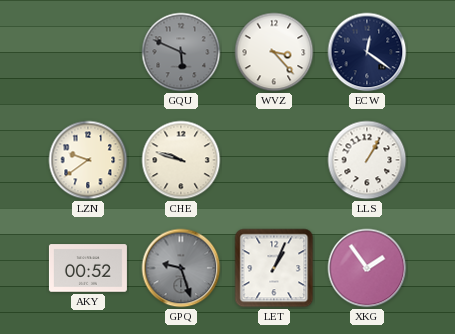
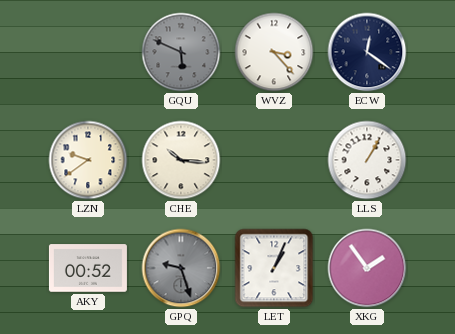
CHE: 9:48 -> 10:16 (181, 160)
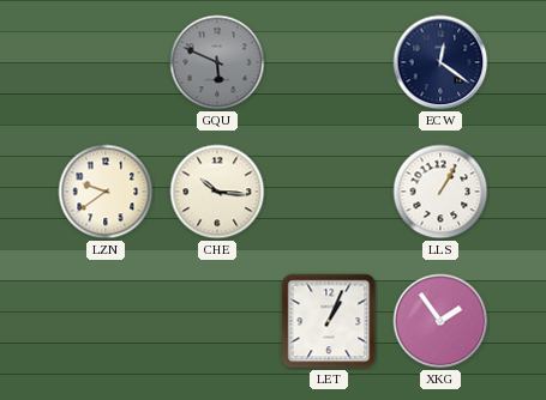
WVZ: 3:23 -> none (274, 52)
AKY: 00:52 -> none (88, 268)
GPQ: 9:27 -> none (181, 268)
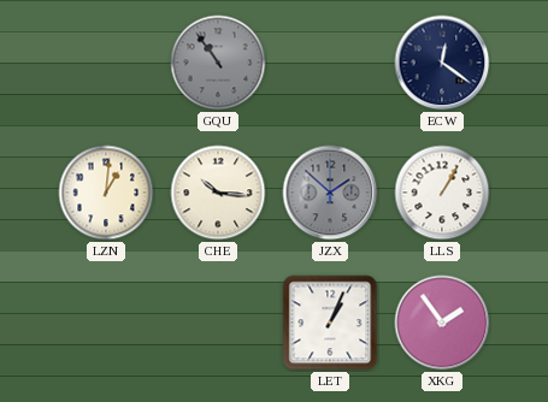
GQU: 5:49 -> 10:54 (218, 63)
LZN: 9:39 -> 1:01 (106, 193)
JZX: none -> 1:52 (330, 193)
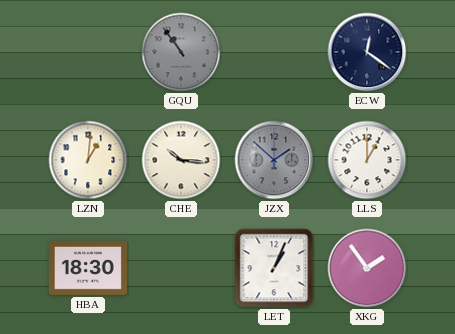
LLS: 1:05 -> 1:00 (367, 160)
HBA: none -> 18:30 (88, 269)
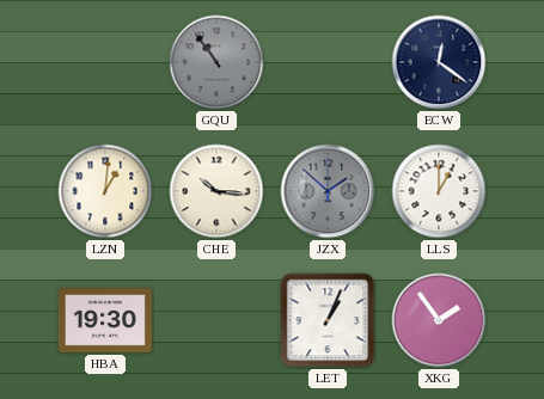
HBA: 18:30 -> 19:30 (105, 321)
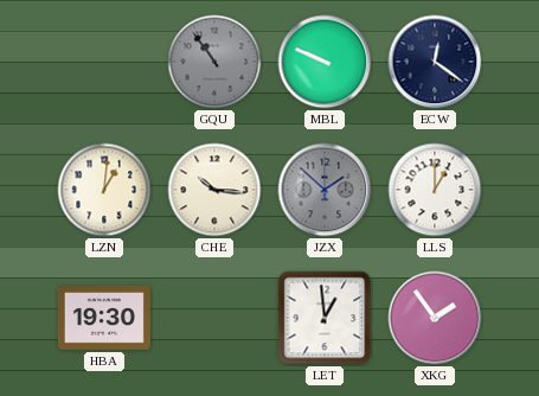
MBL: none -> 9:49 (325, 62)
LET: 1:04 -> 12:59 (325, 318)
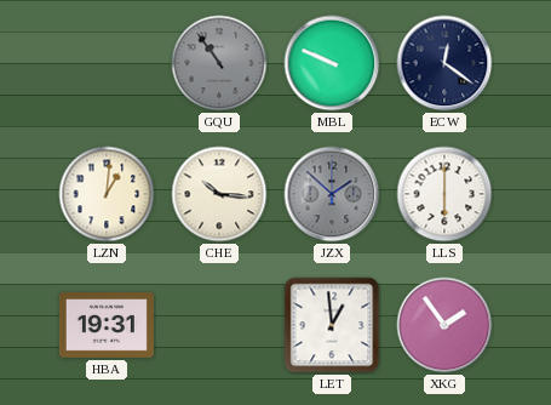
LLS: 1:00 -> 6:00 (444, 194)
HBA: 19:30 -> 19:31 (107, 326)
